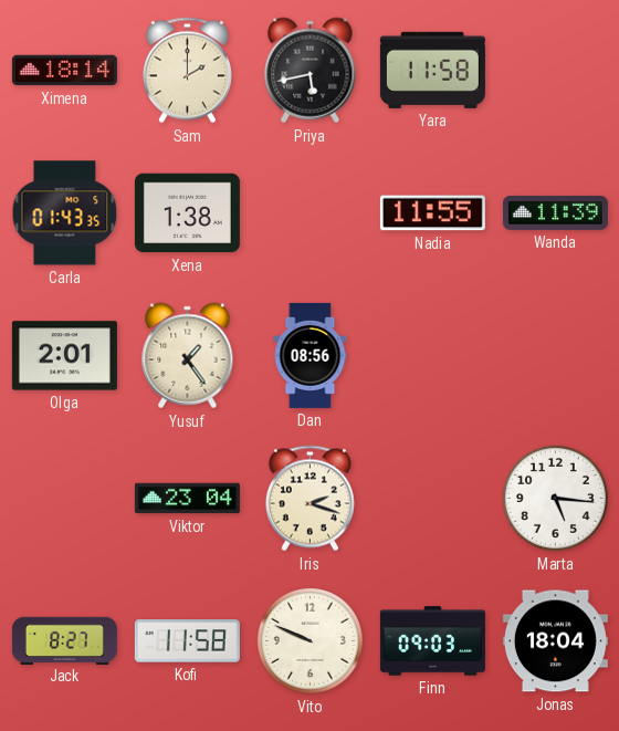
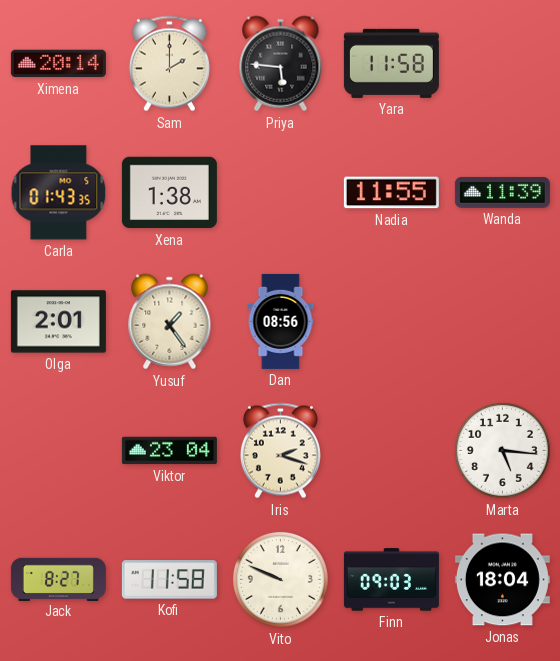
Ximena: 18:14 -> 20:14 (58, 64)
Priya: 5:43 -> 5:46 (281, 64)
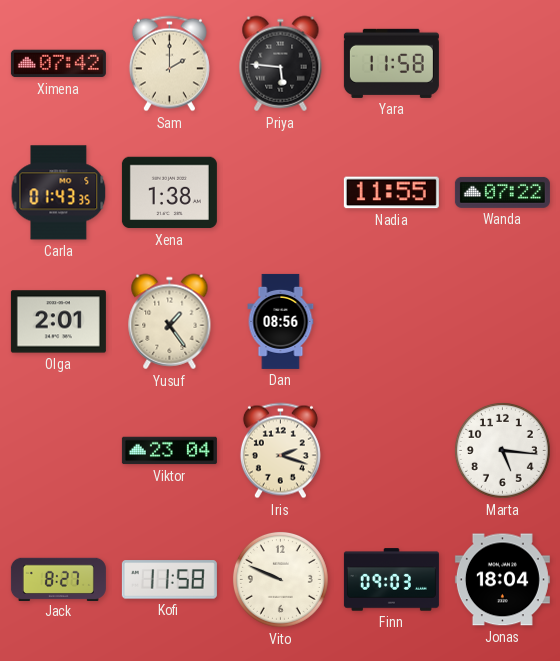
Ximena: 20:14 -> 07:42 (58, 64)
Wanda: 11:39 -> 07:22 (502, 192)
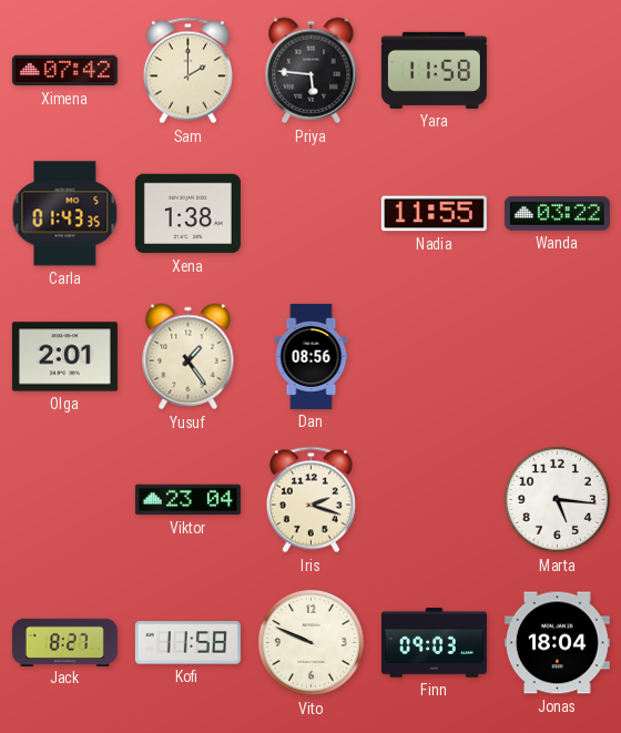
Wanda: 07:22 -> 03:22 (557, 213)
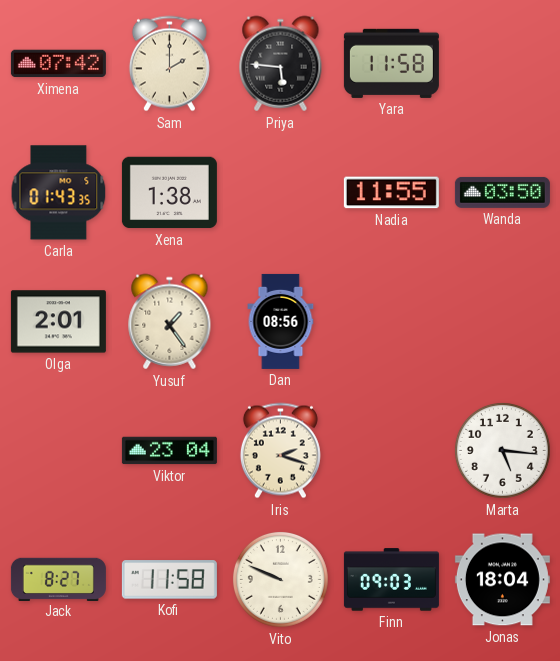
Wanda: 03:22 -> 03:50 (502, 192)
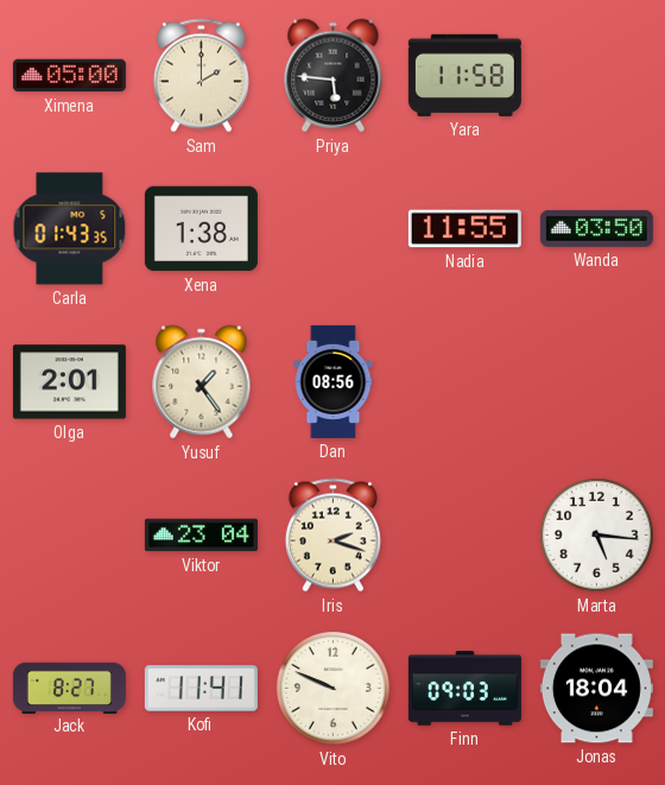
Ximena: 07:42 -> 05:00 (69, 76)
Kofi: 11:58 -> 11:41 (201, 689)
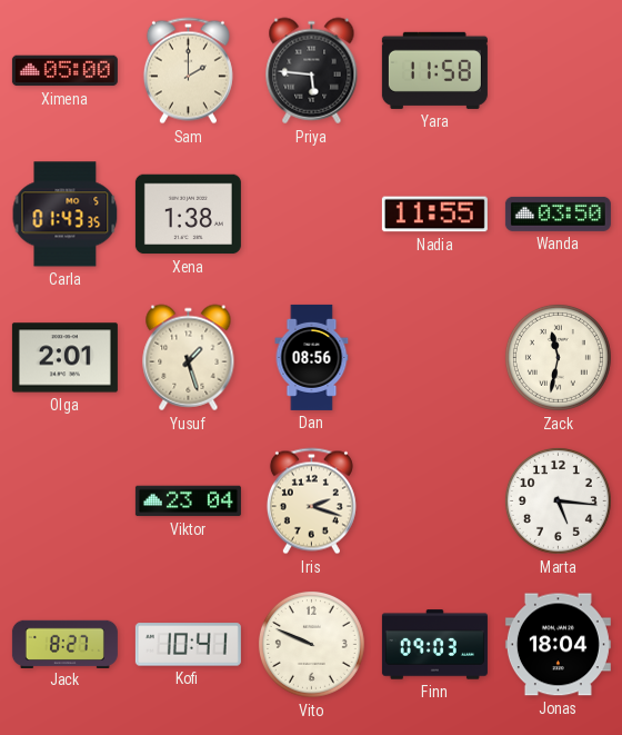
Yusuf: 1:24 -> 1:27 (189, 358)
Zack: none -> 11:32 (558, 357)
Kofi: 11:41 -> 10:41 (188, 645)
